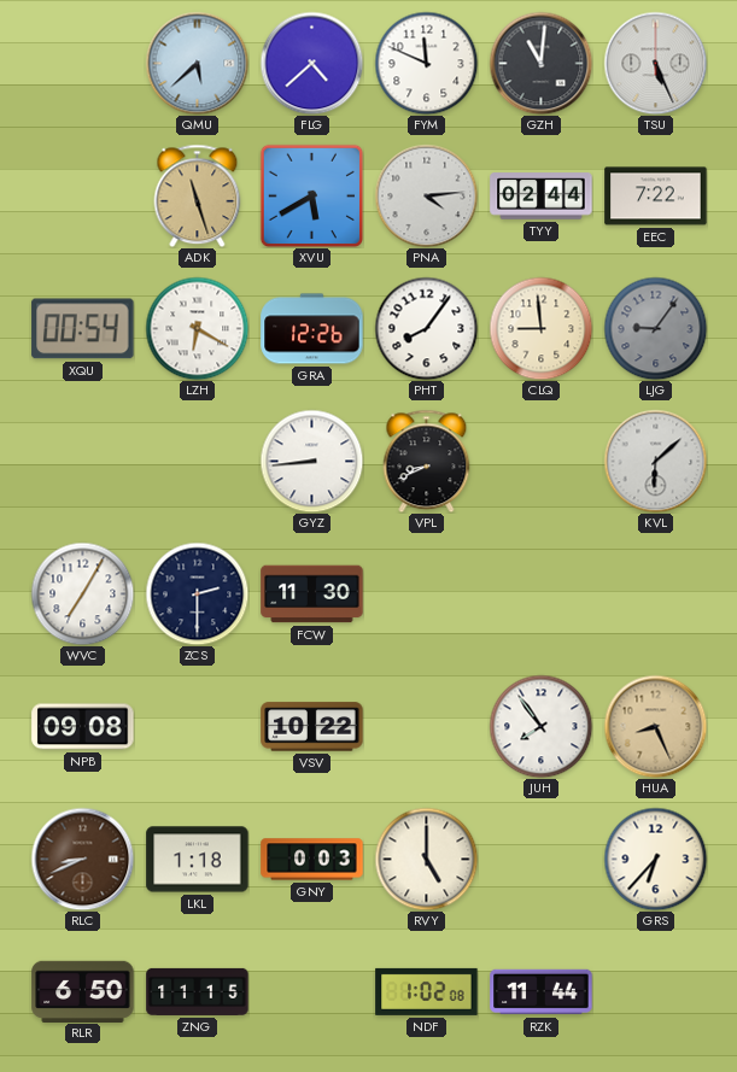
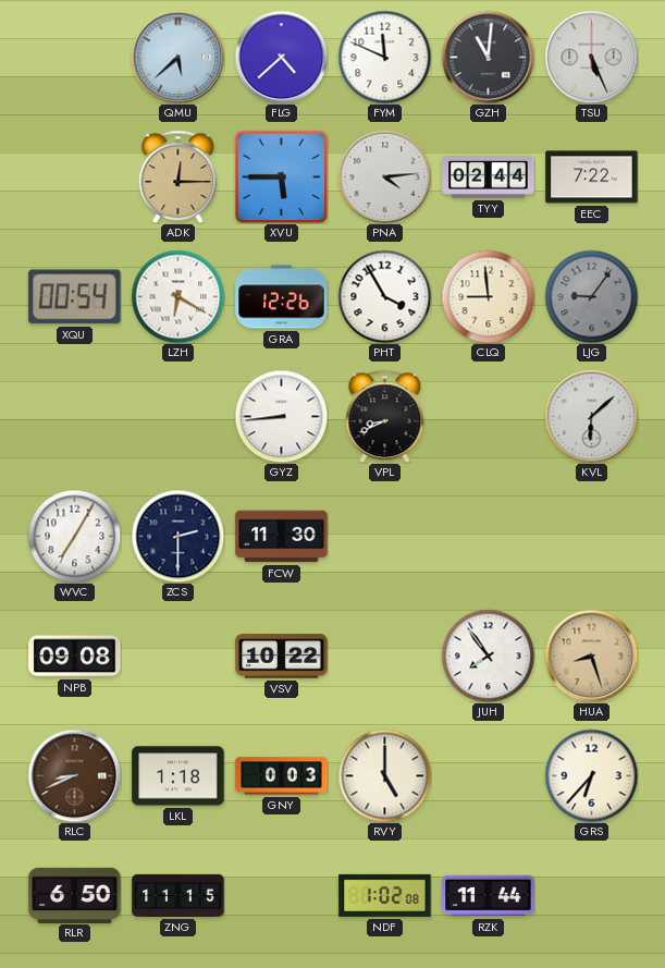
ADK: 11:27 -> 12:15 (178, 176)
XVU: 5:40 -> 5:45 (281, 176)
PHT: 8:06 -> 3:55 (384, 296)
HUA: 8:26 -> 8:27 (591, 655)
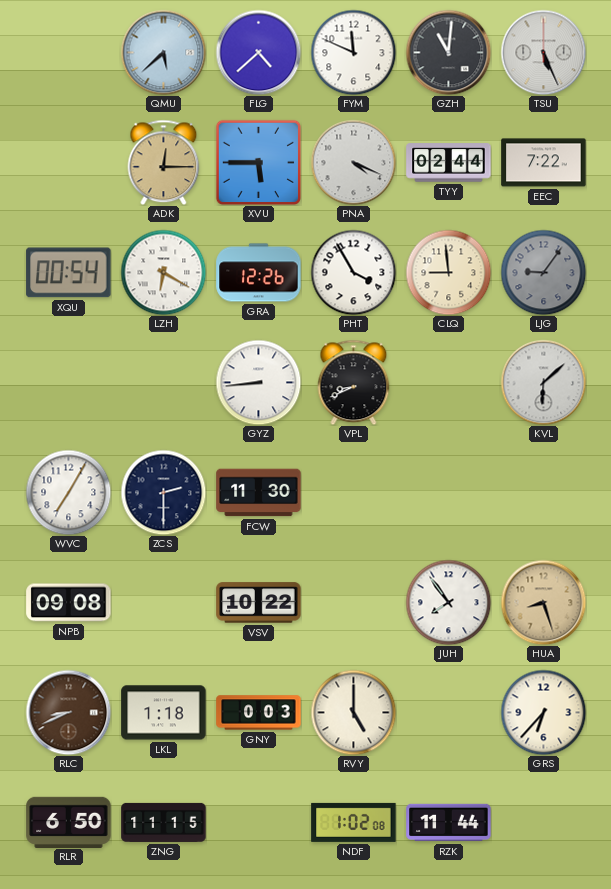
PNA: 4:14 -> 4:19 (353, 162)
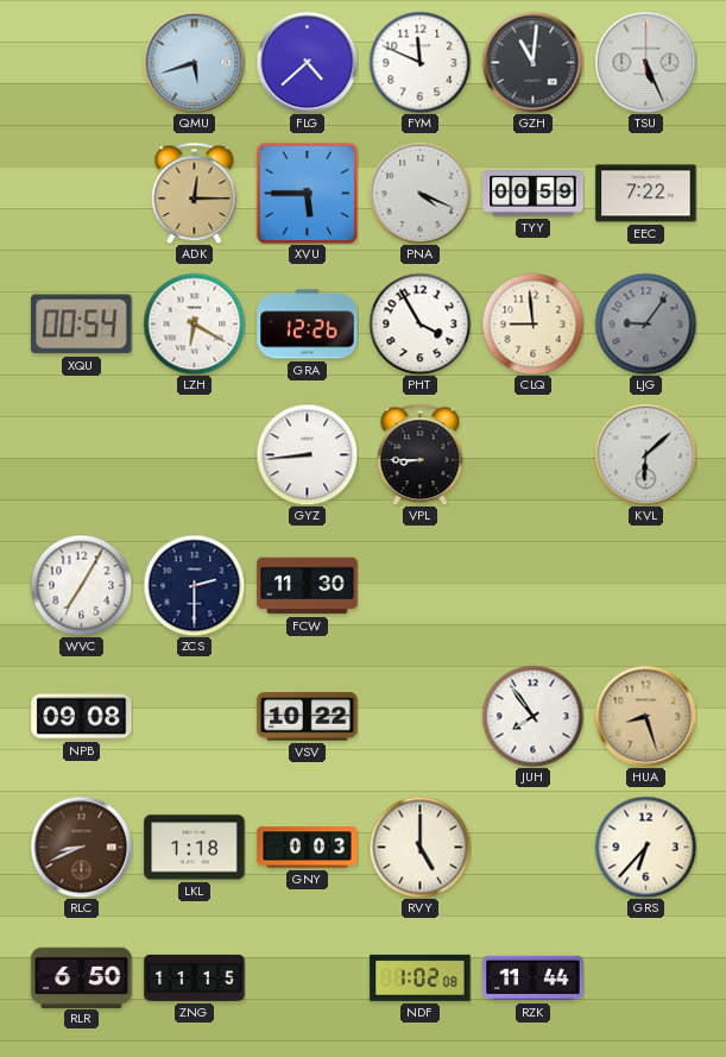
QMU: 5:38 -> 5:42 (194, 62)
TYY: 02:44 -> 00:59 (534, 194)
VPL: 8:41 -> 8:45 (421, 454)
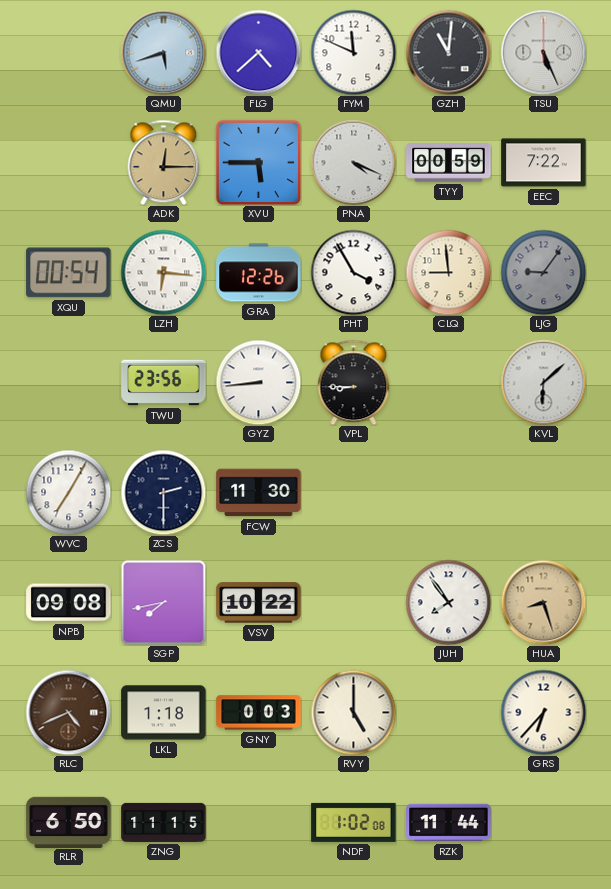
LZH: 6:20 -> 6:16 (163, 272)
TWU: none -> 23:56 (164, 383)
SGP: none -> 7:43 (163, 602)
RLC: 8:41 -> 4:41 (68, 712)
